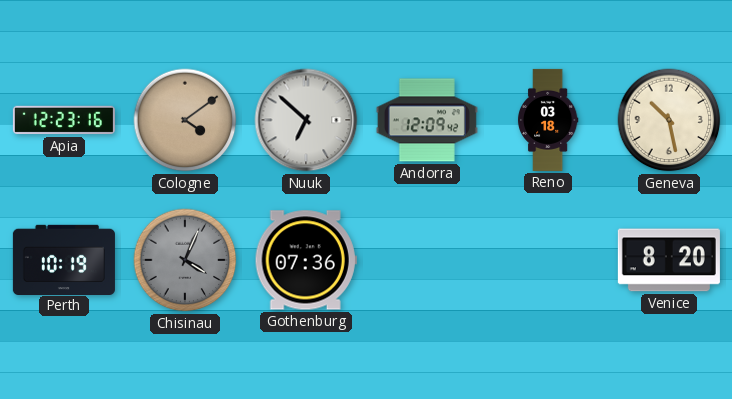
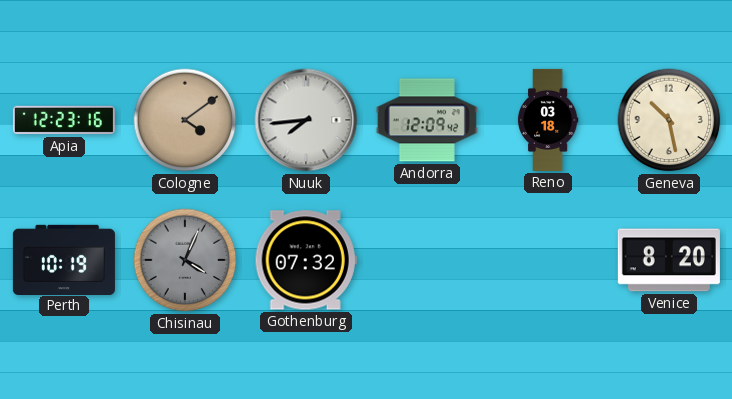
Nuuk: 6:52 -> 7:44 (306, 120)
Gothenburg: 07:36 -> 07:32 (306, 260)
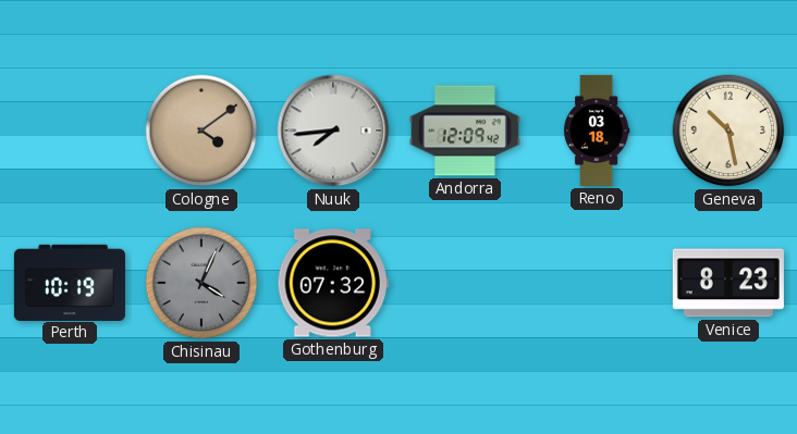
Apia: 12:23 -> none (64, 120)
Venice: 8:20 -> 8:23 (728, 283)
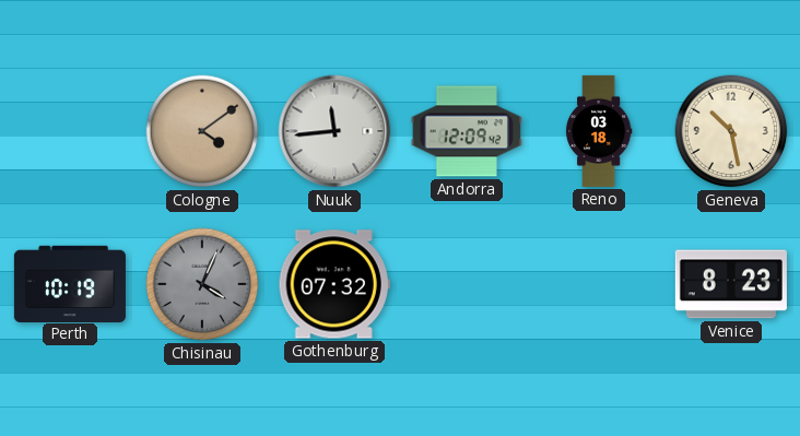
Nuuk: 7:44 -> 11:44 (334, 131)
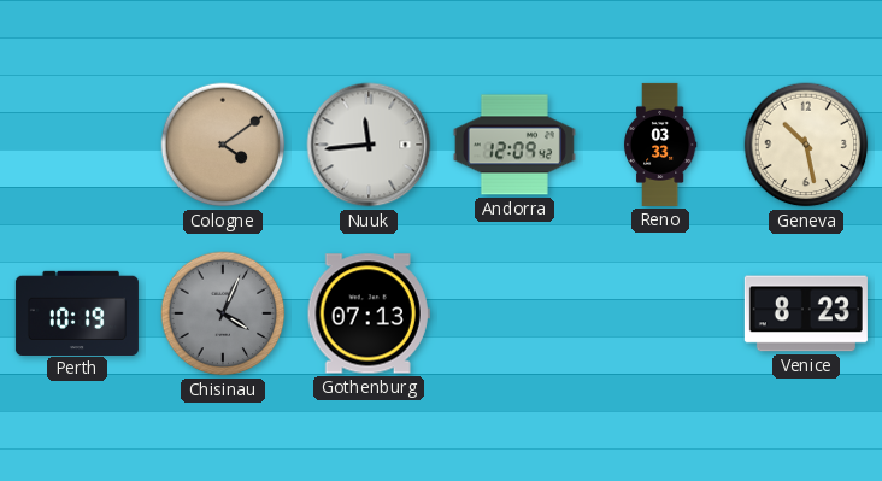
Reno: 03:18 -> 03:33 (660, 145)
Gothenburg: 07:32 -> 07:13 (369, 313)
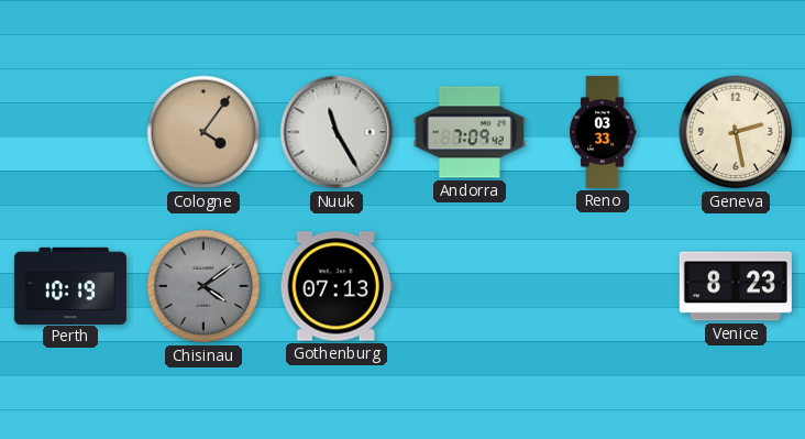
Cologne: 4:09 -> 4:06 (203, 132)
Nuuk: 11:44 -> 11:25 (337, 132)
Andorra: 12:09 -> 7:09 (470, 132)
Geneva: 10:28 -> 2:28 (736, 132)
Chisinau: 4:04 -> 4:09 (203, 286)
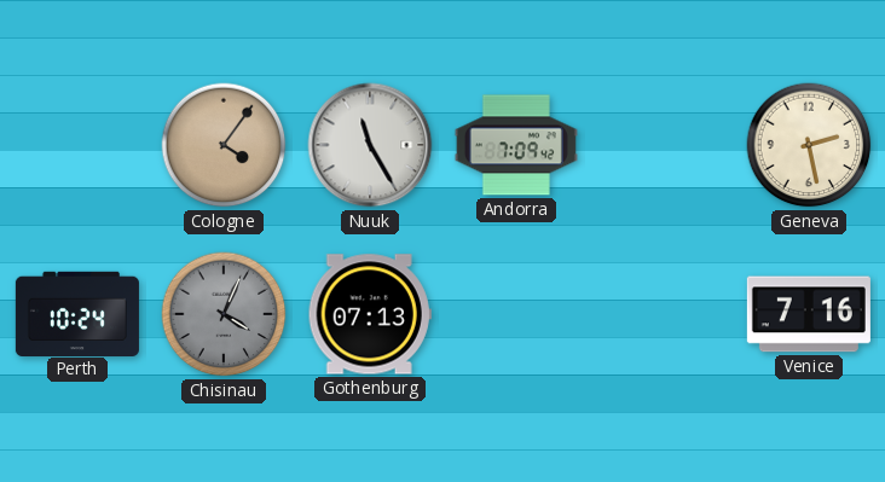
Reno: 03:33 -> none (603, 132)
Perth: 10:19 -> 10:24 (77, 313)
Chisinau: 4:09 -> 4:04 (224, 314)
Venice: 8:23 -> 7:16 (809, 314)
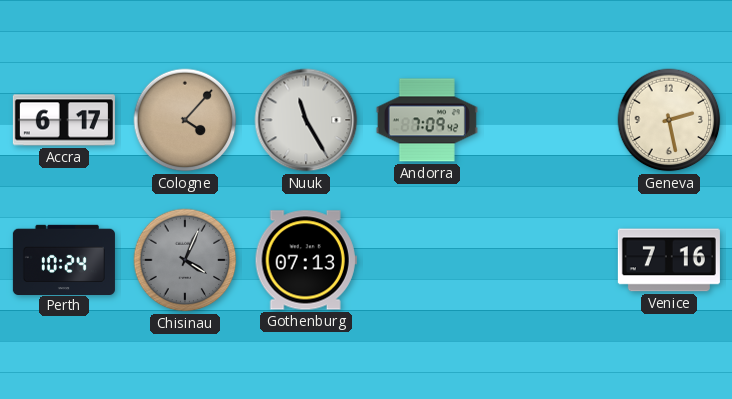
Accra: none -> 6:17 (64, 120)
Cologne: 4:06 -> 4:07 (185, 120)
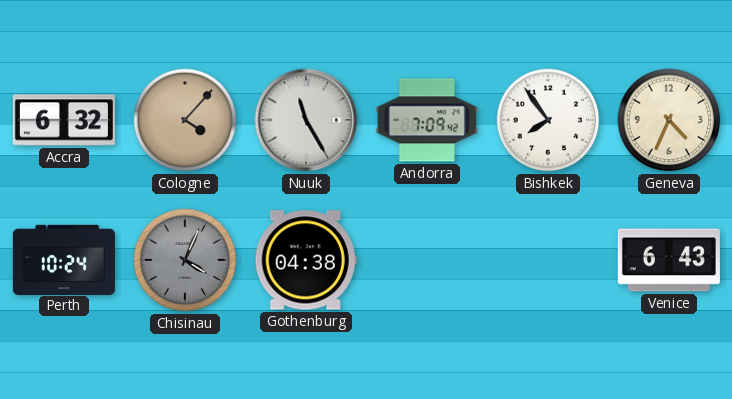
Accra: 6:17 -> 6:32 (64, 120)
Bishkek: none -> 7:54 (548, 120)
Geneva: 2:28 -> 4:34 (669, 120)
Gothenburg: 07:13 -> 04:38 (306, 260)
Venice: 7:16 -> 6:43 (669, 260)
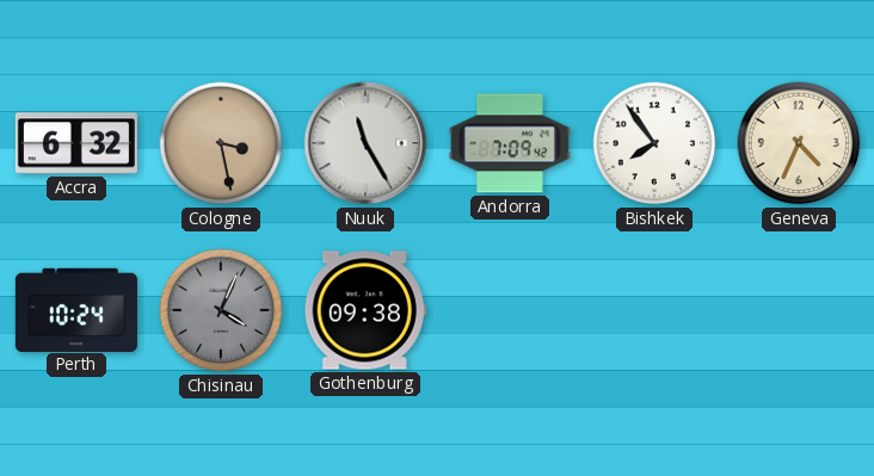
Cologne: 4:07 -> 3:28 (221, 143)
Gothenburg: 04:38 -> 09:38 (365, 310)
Venice: 6:43 -> none (669, 260)
